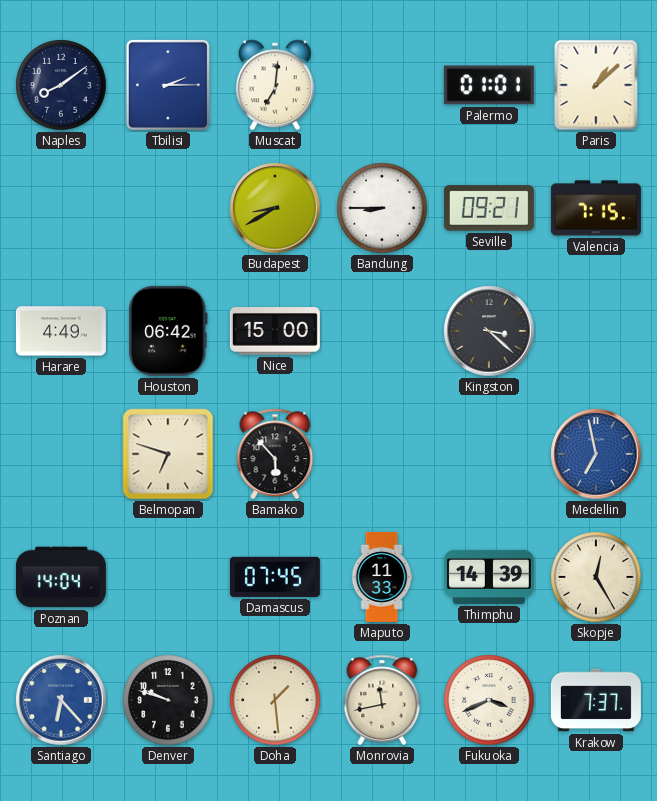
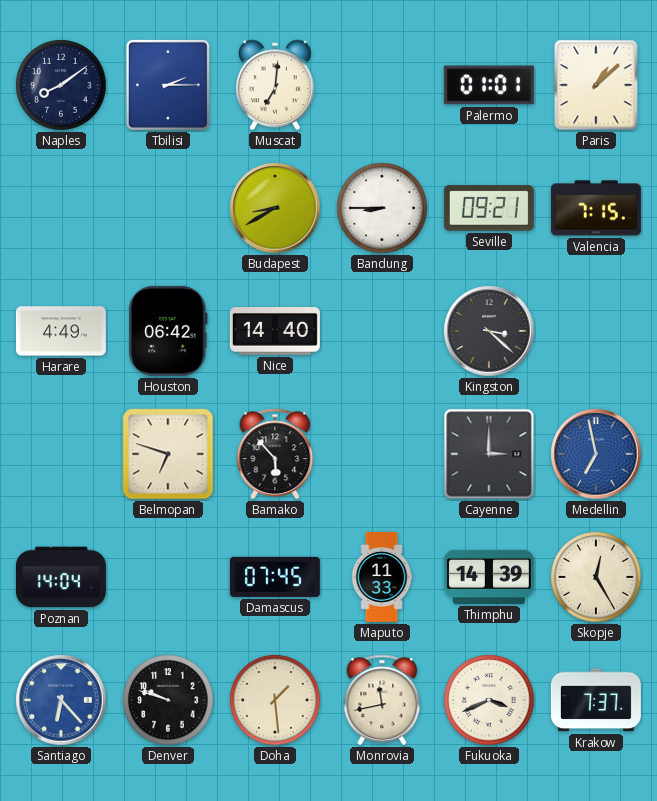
Nice: 15:00 -> 14:40 (275, 331)
Cayenne: none -> 3:00 (489, 454)
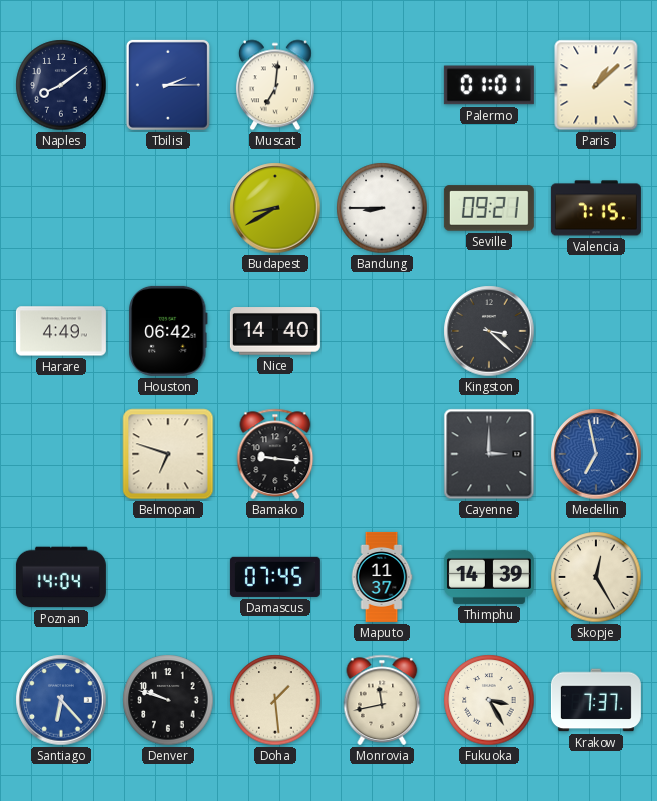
Bamako: 5:53 -> 9:16 (275, 454)
Maputo: 11:33 -> 11:37 (382, 577)
Fukuoka: 3:41 -> 3:25 (489, 700)
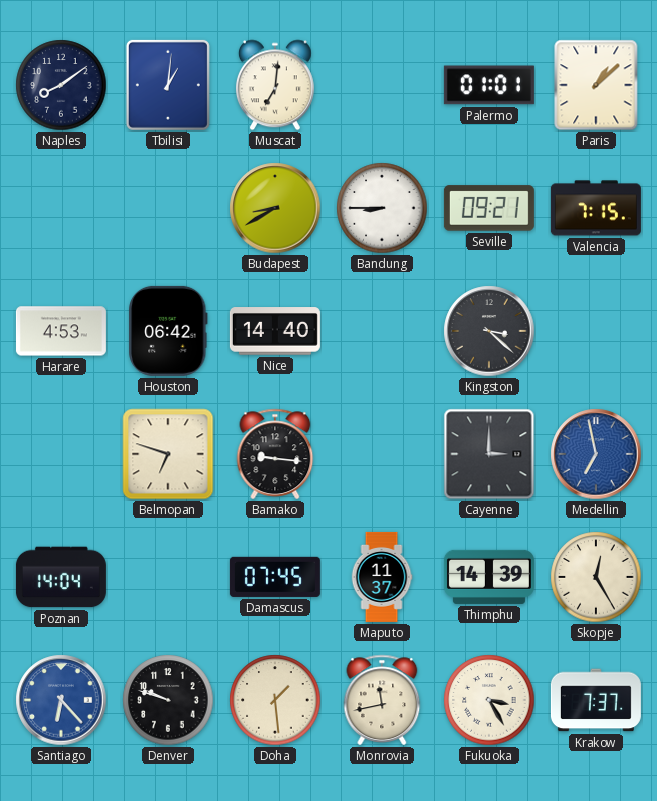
Tbilisi: 2:15 -> 1:01 (168, 85)
Harare: 4:49 -> 4:53 (61, 331)
